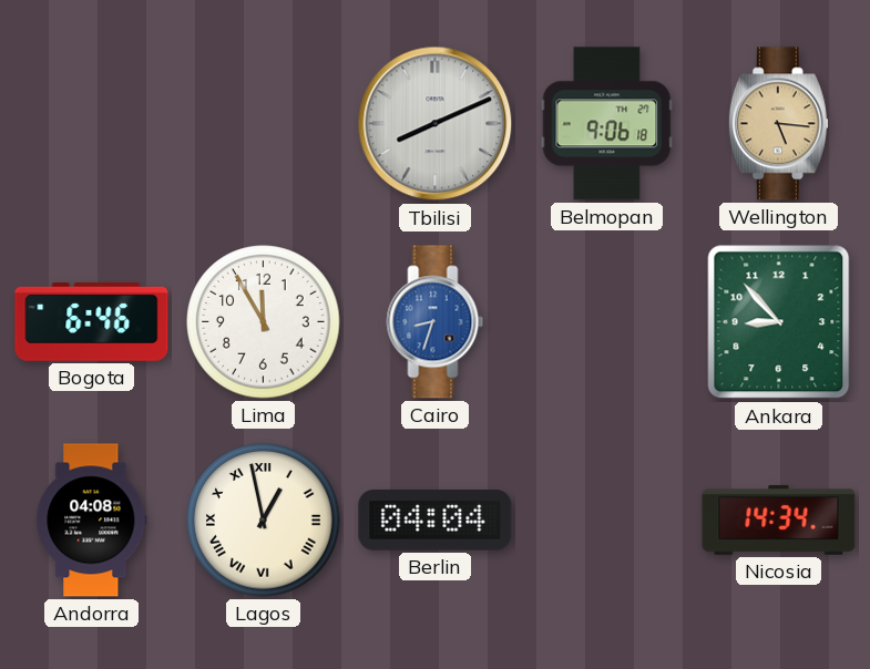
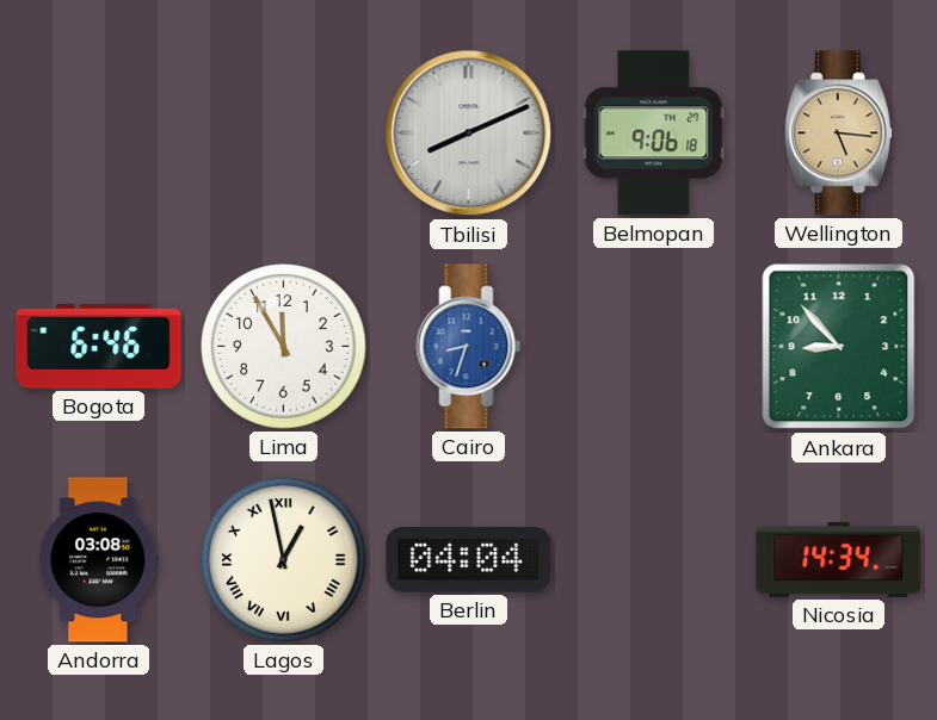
Andorra: 04:08 -> 03:08 (99, 560)
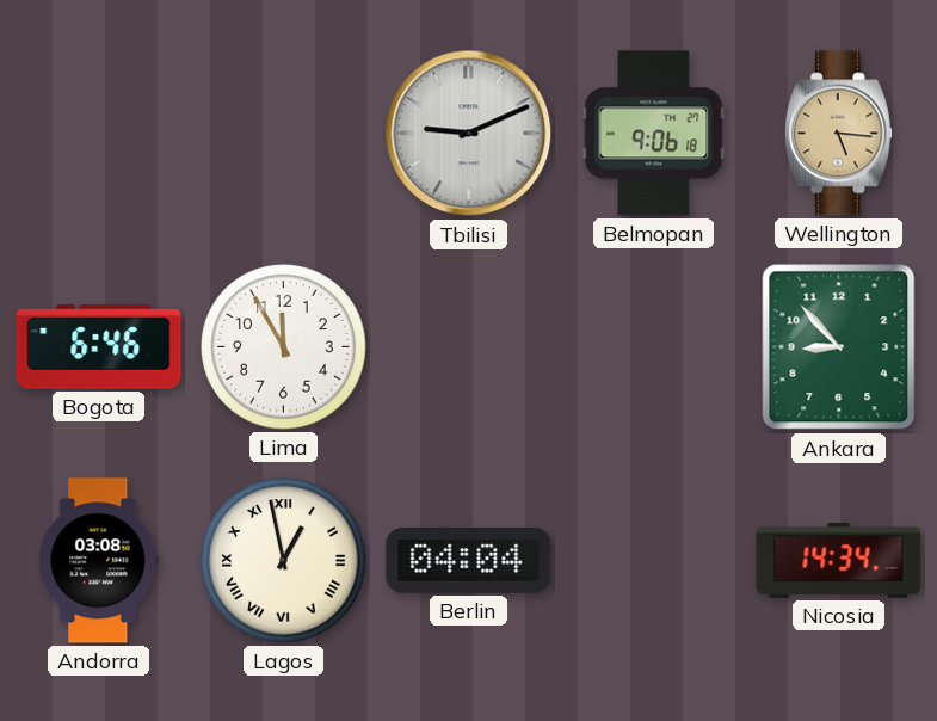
Tbilisi: 8:11 -> 9:11 (469, 134)
Cairo: 8:33 -> none (469, 347)
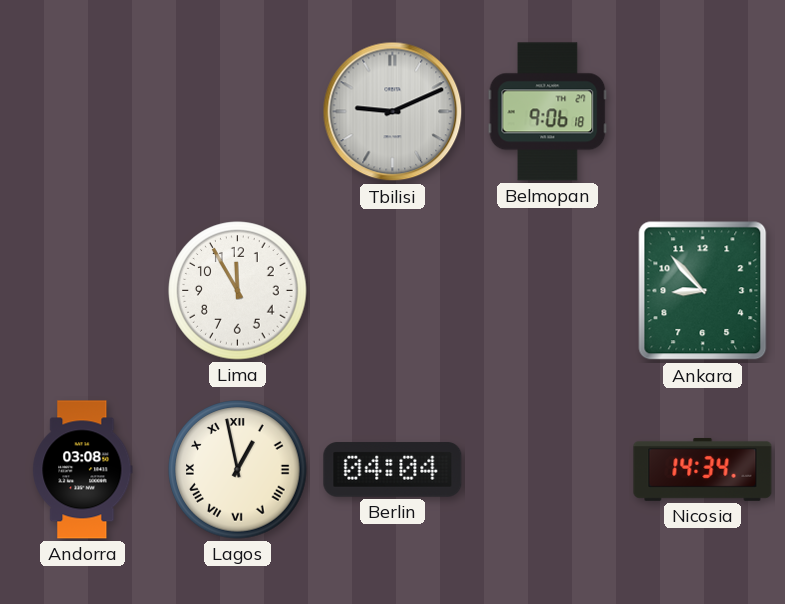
Wellington: 5:16 -> none (838, 134)
Bogota: 6:46 -> none (99, 346)
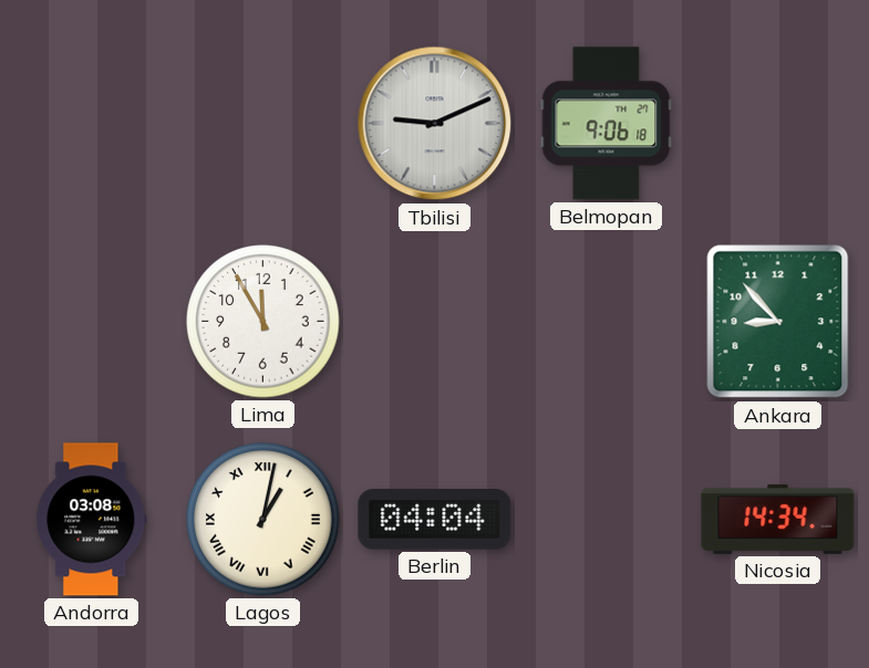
Lagos: 12:58 -> 1:02 (263, 520)
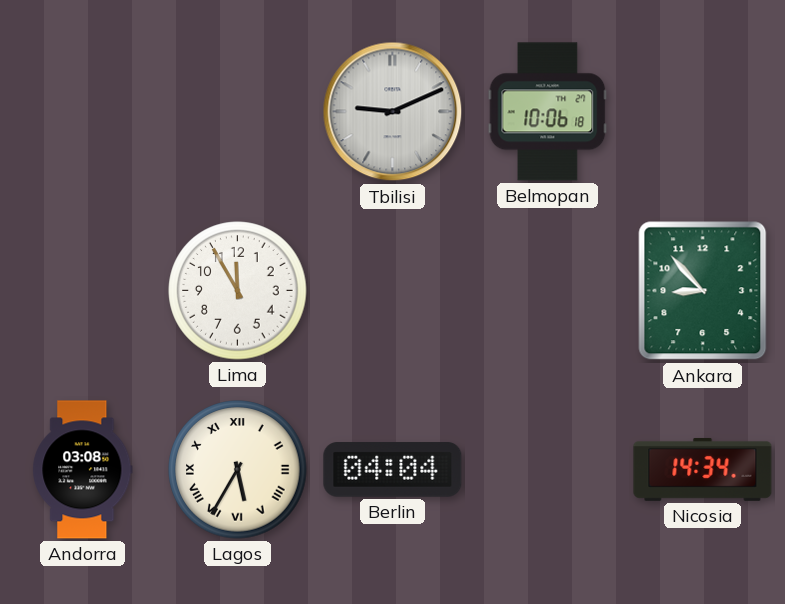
Belmopan: 9:06 -> 10:06 (548, 112)
Lagos: 1:02 -> 5:35 (238, 470)
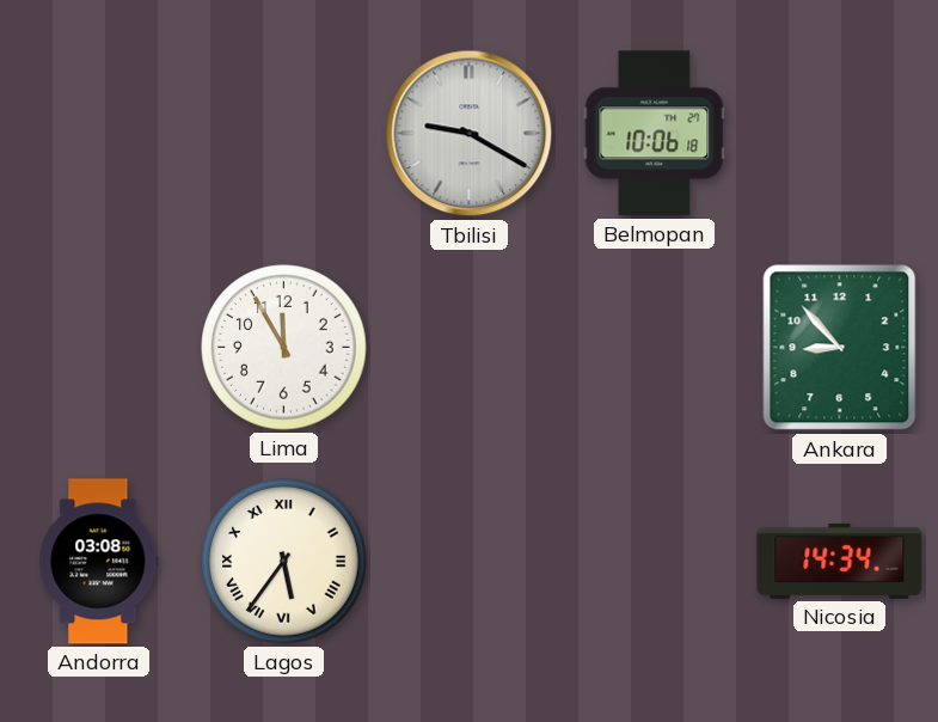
Tbilisi: 9:11 -> 9:20 (470, 134)
Lagos: 5:35 -> 5:36 (284, 562)
Berlin: 04:04 -> none (393, 470)
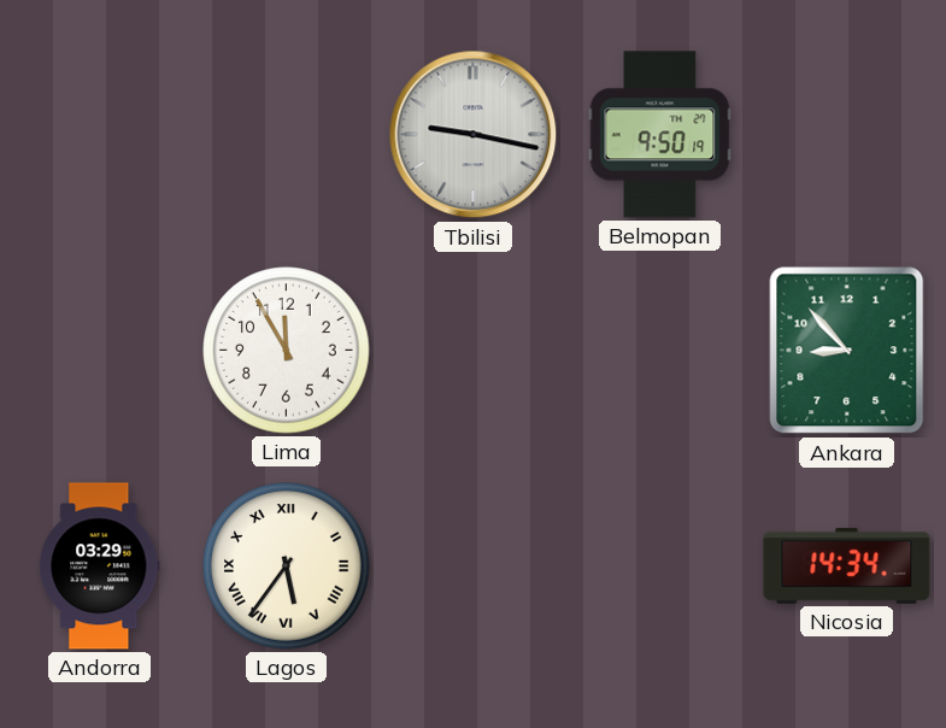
Tbilisi: 9:20 -> 9:17 (474, 135)
Belmopan: 10:06 -> 9:50 (660, 135)
Andorra: 03:08 -> 03:29 (100, 566)
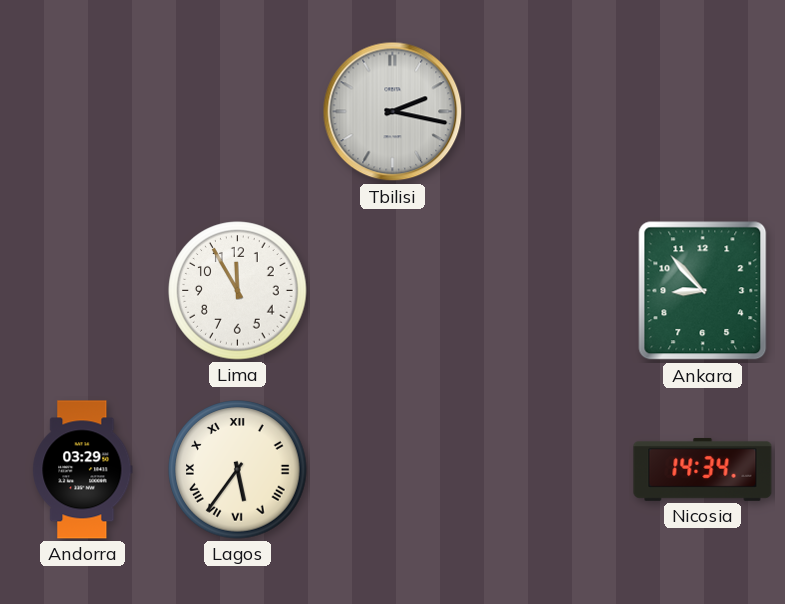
Tbilisi: 9:17 -> 2:17 (393, 112)
Belmopan: 9:50 -> none (660, 135)
